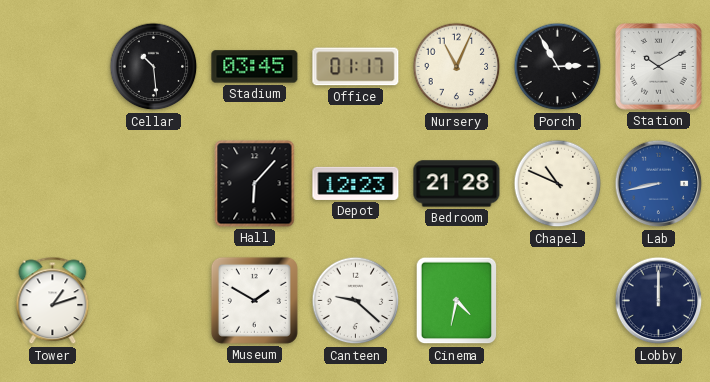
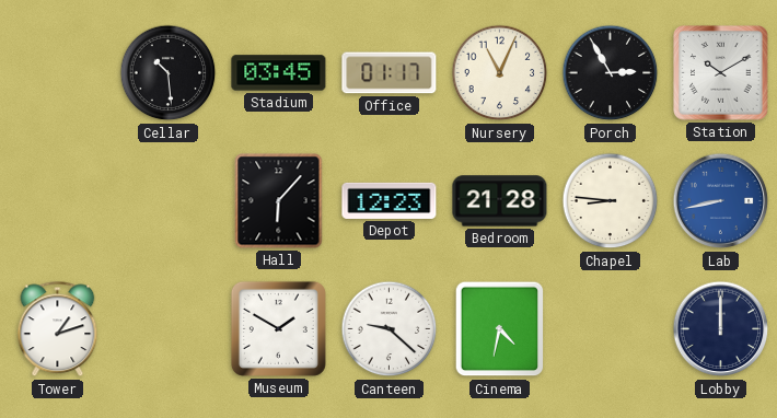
Chapel: 10:49 -> 8:46 (611, 201)
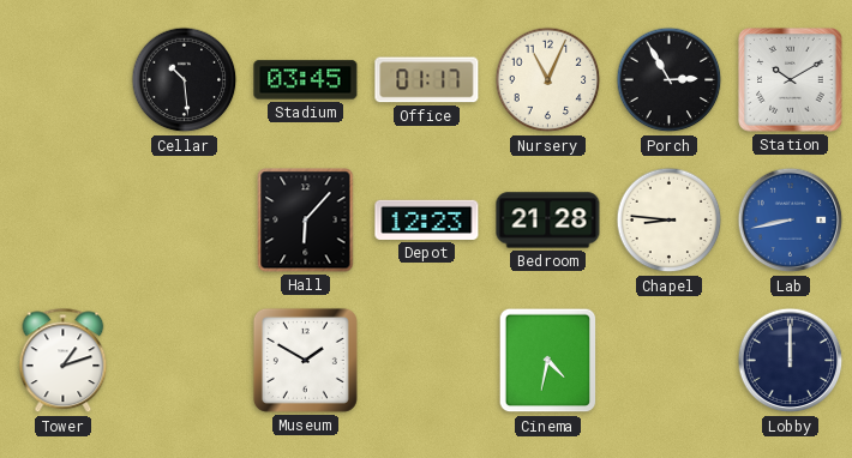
Canteen: 9:22 -> none (390, 329)
